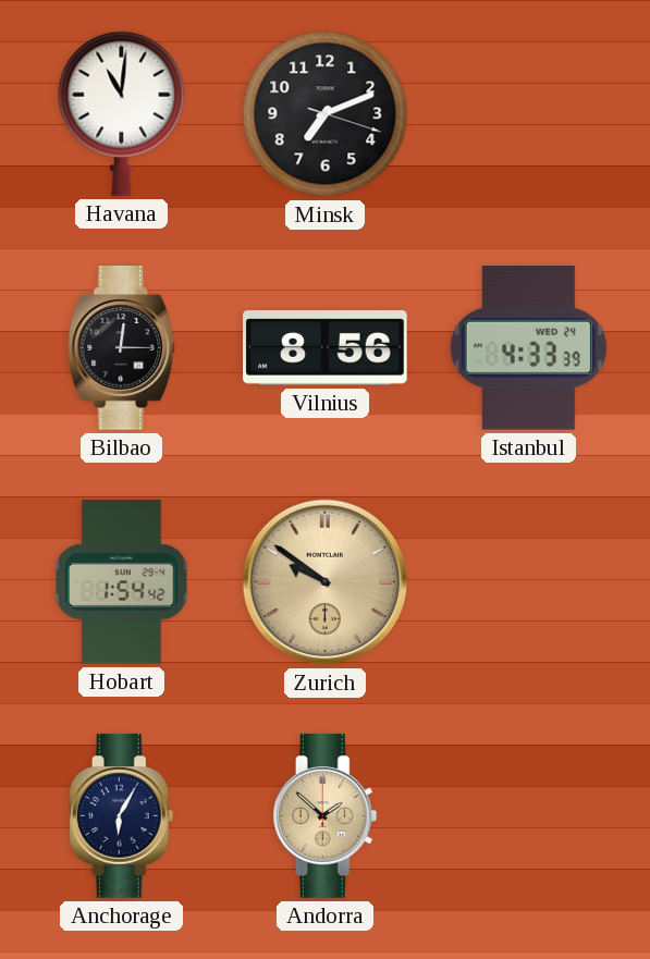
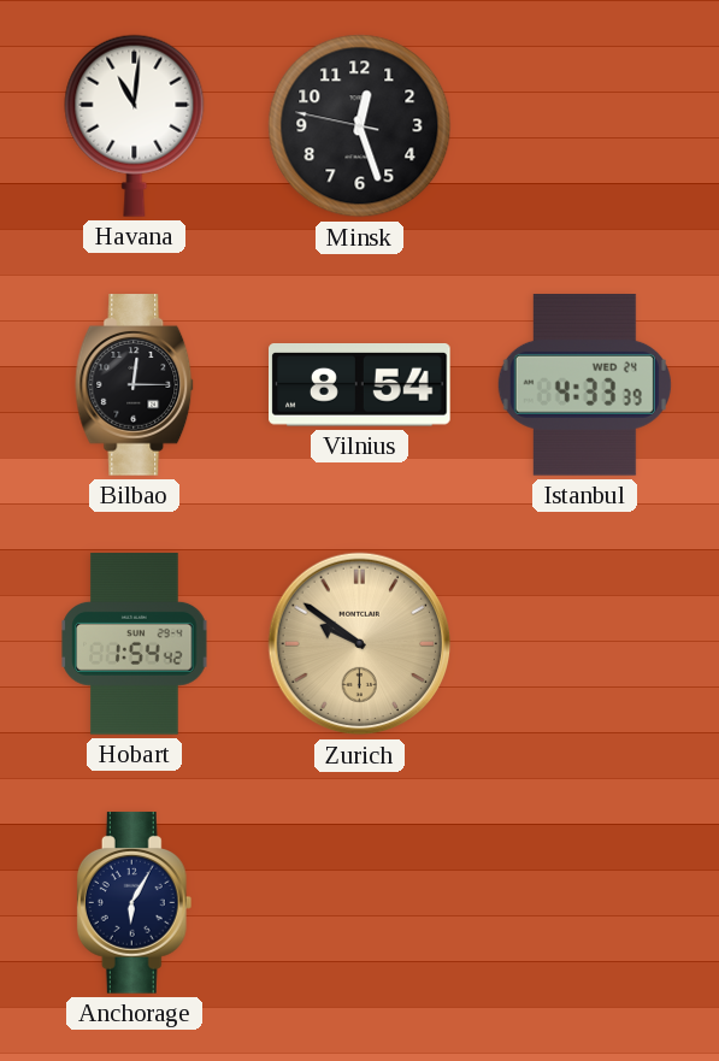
Minsk: 7:11 -> 12:26 (360, 126)
Vilnius: 8:56 -> 8:54 (360, 385)
Andorra: 1:52 -> none (326, 816)
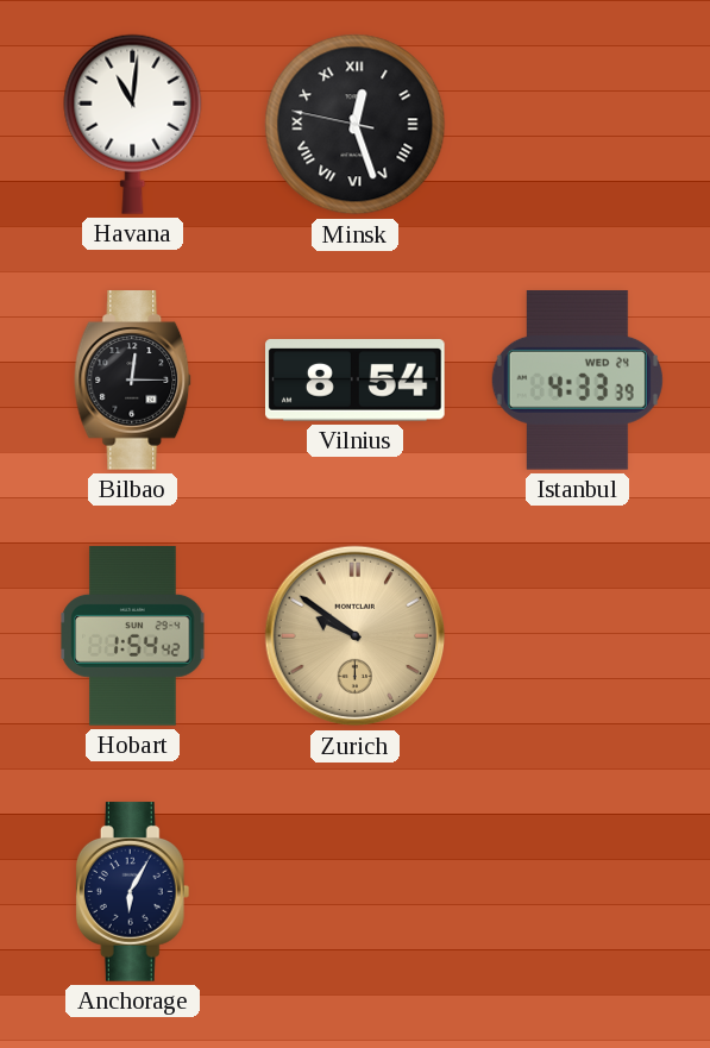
Minsk numerals: Arabic -> Roman (356, 125)
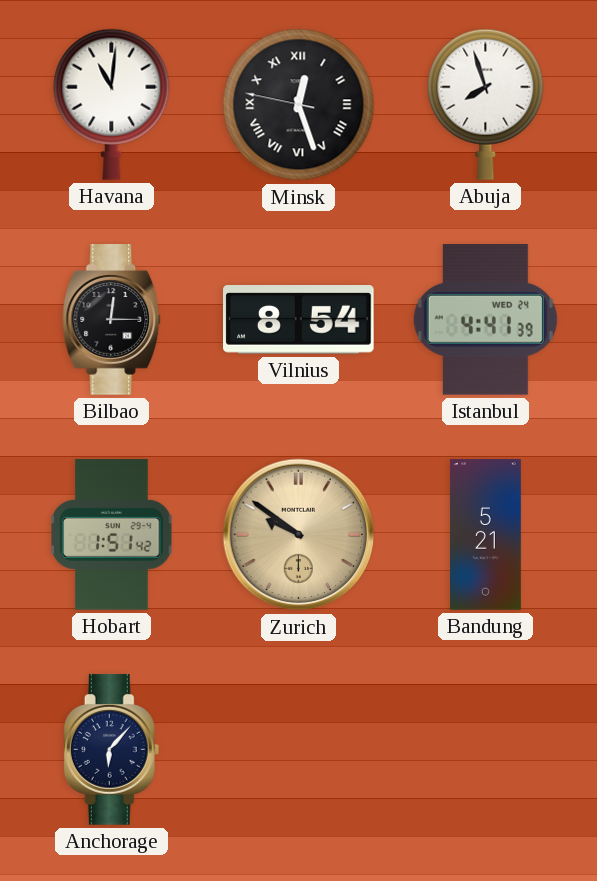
Abuja: none -> 7:57 (486, 104)
Istanbul: 4:33 -> 4:41 (485, 320)
Hobart: 1:54 -> 1:51 (112, 535)
Bandung: none -> 5:21 (485, 535)
Anchorage: 6:05 -> 6:07 (112, 750)
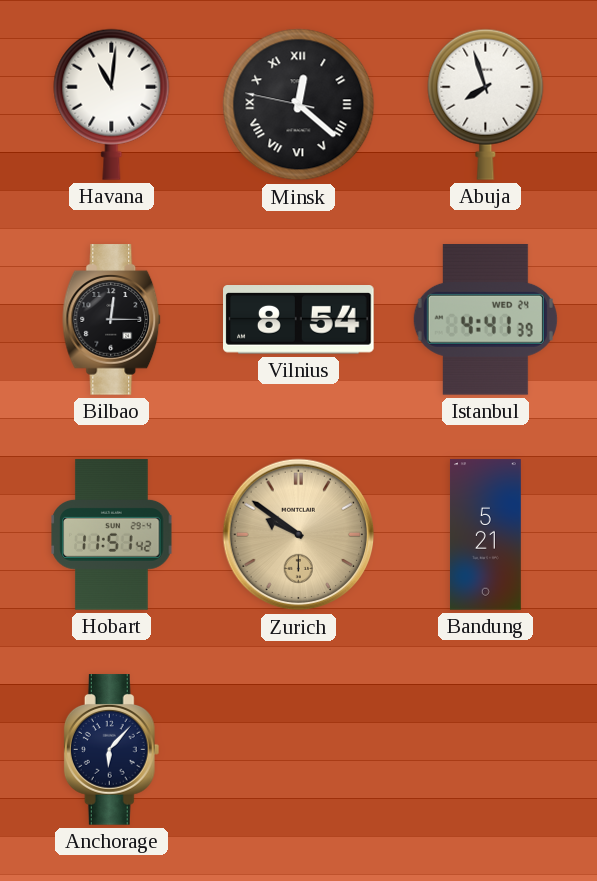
Minsk: 12:26 -> 12:21 (299, 105)
Hobart: 1:51 -> 11:51 (112, 535)
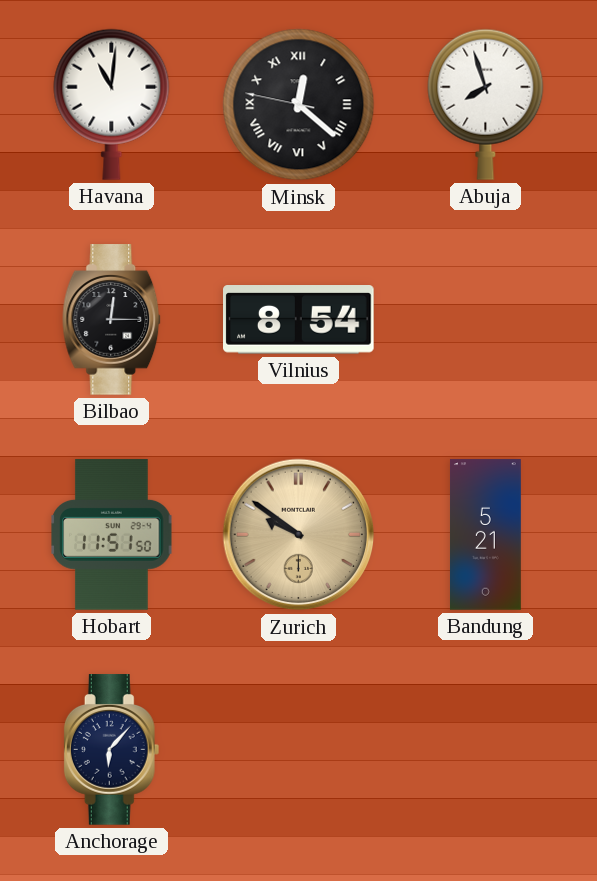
Istanbul: 4:41 -> none (485, 320)
Hobart: 11:51:42 -> 11:51:50 (112, 535)
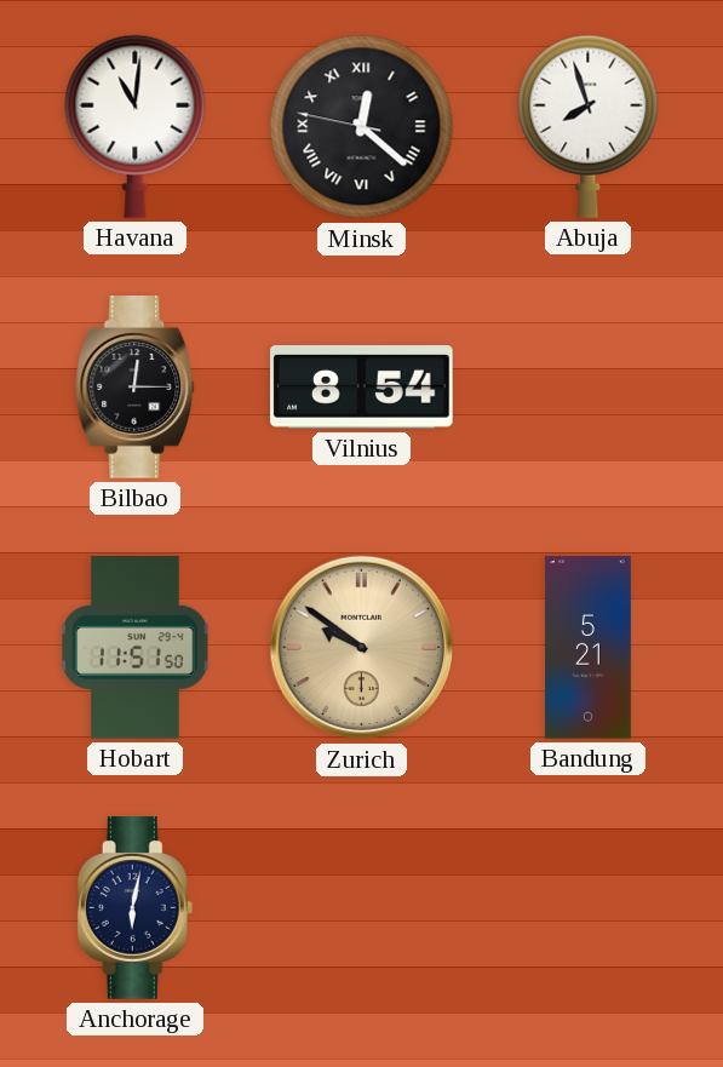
Anchorage: 6:07 -> 6:02 (136, 908)
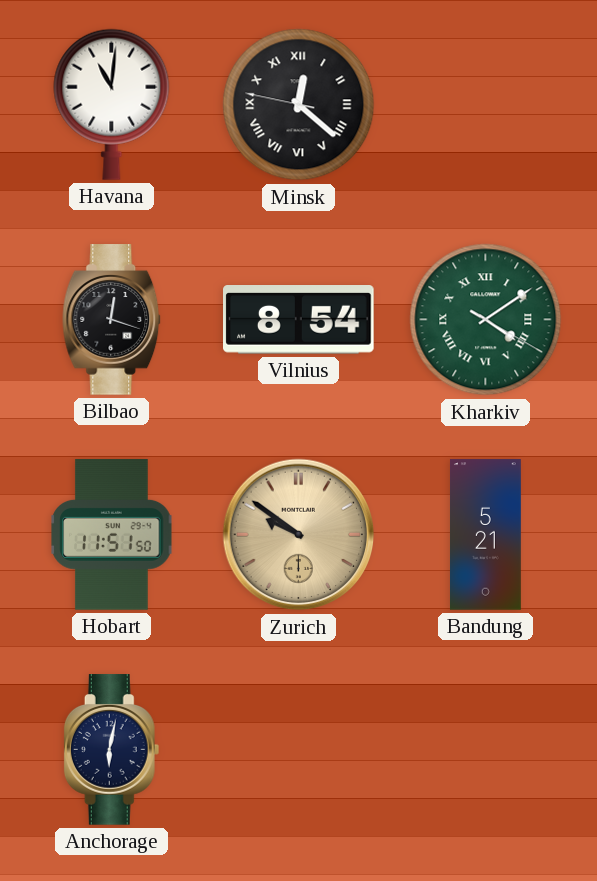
Abuja: 7:57 -> none (589, 126)
Bilbao: 12:15 -> 12:18 (112, 320)
Kharkiv: none -> 4:09 (486, 320)
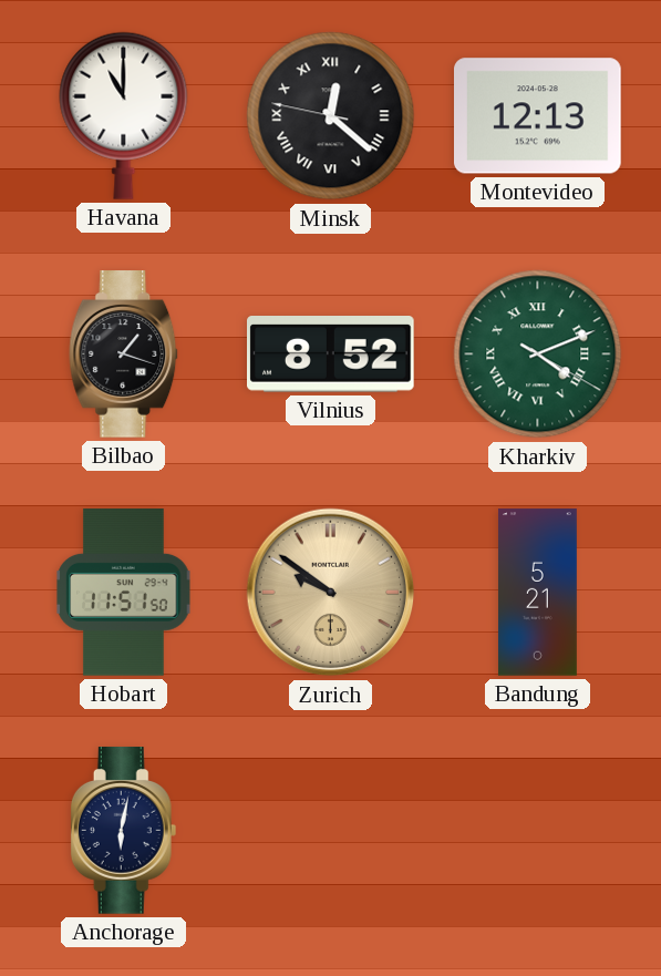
Havana: 11:01 -> 11:00 (124, 115)
Montevideo: none -> 12:13 (538, 116)
Bilbao: 12:18 -> 1:18 (124, 355)
Vilnius: 8:54 -> 8:52 (331, 355)
Kharkiv: 4:09 -> 4:11 (538, 355)
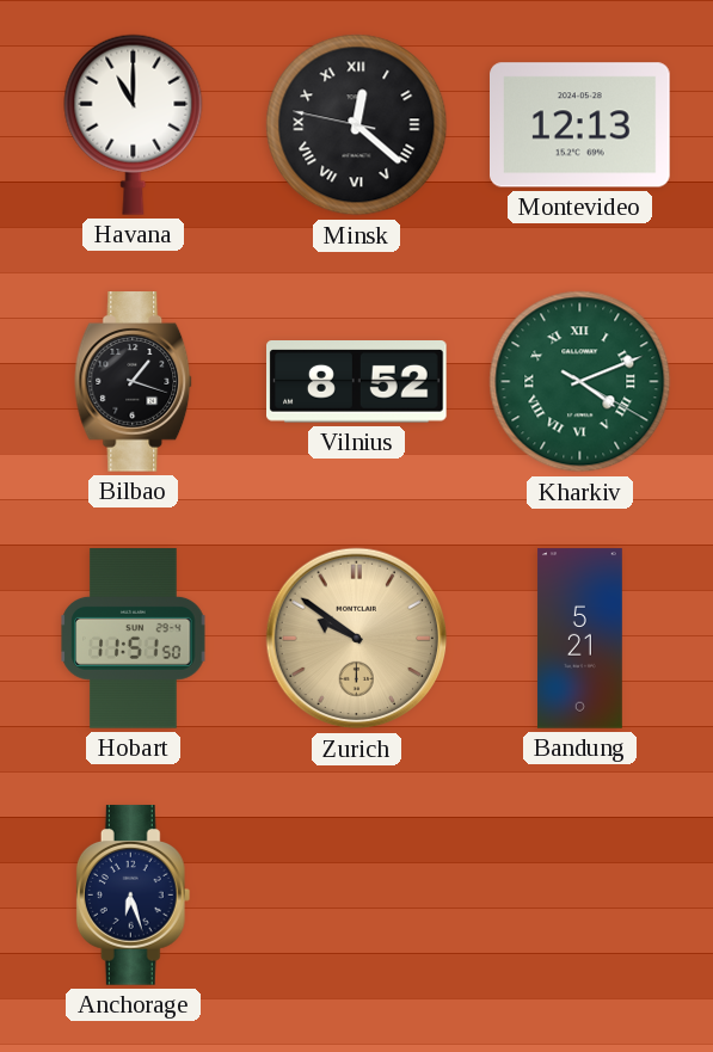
Anchorage: 6:02 -> 6:27 (134, 896)
